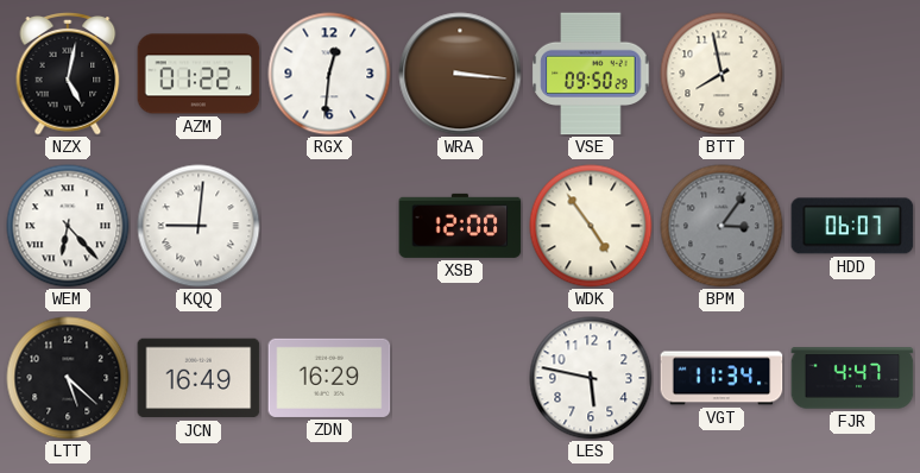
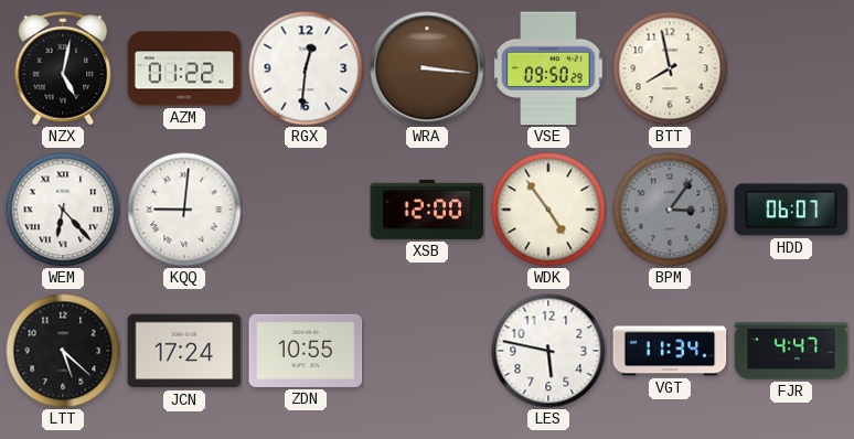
JCN: 16:49 -> 17:24 (184, 351)
ZDN: 16:29 -> 10:55 (306, 351)
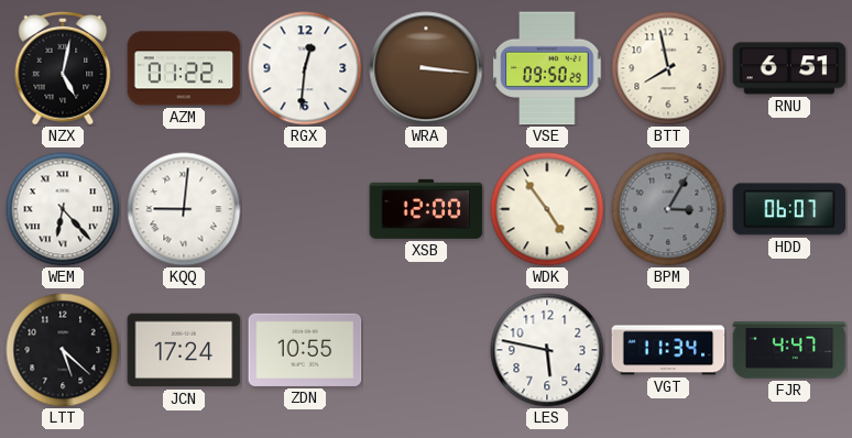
RNU: none -> 6:51 (789, 68)
BPM: 3:06 -> 3:05 (668, 209)
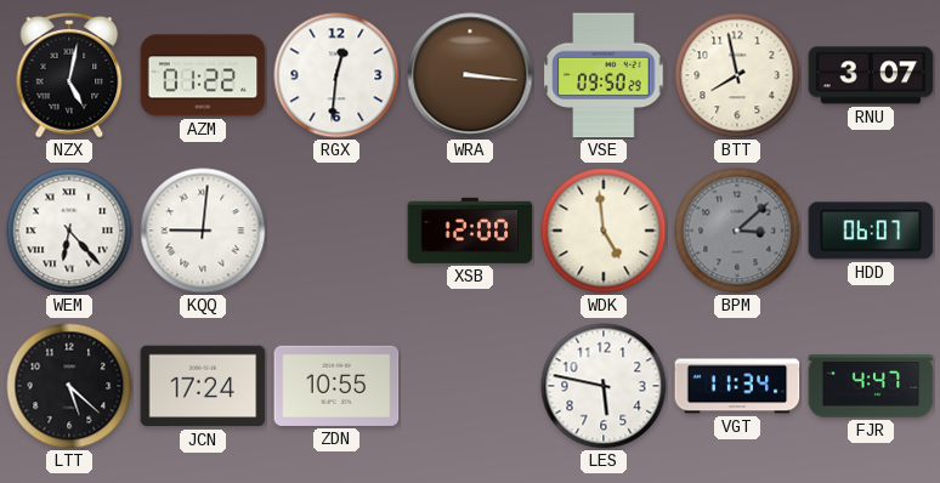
RNU: 6:51 -> 3:07 (871, 75)
WDK: 4:54 -> 4:59 (604, 231)
BPM: 3:05 -> 3:08 (737, 231)
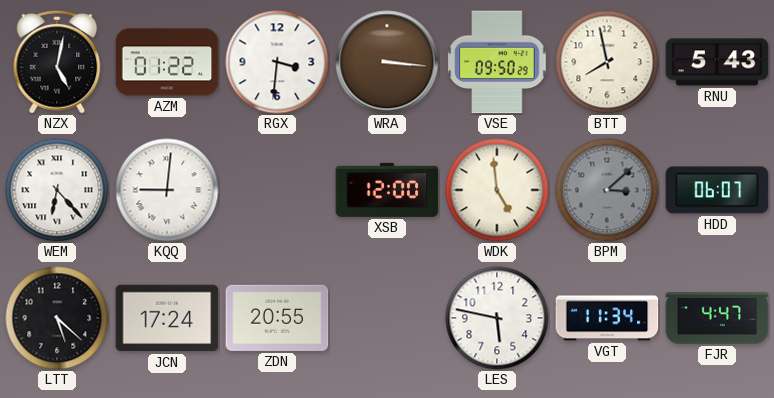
RGX: 12:31 -> 3:31 (277, 62)
RNU: 3:07 -> 5:43 (717, 62)
ZDN: 10:55 -> 20:55 (277, 318)
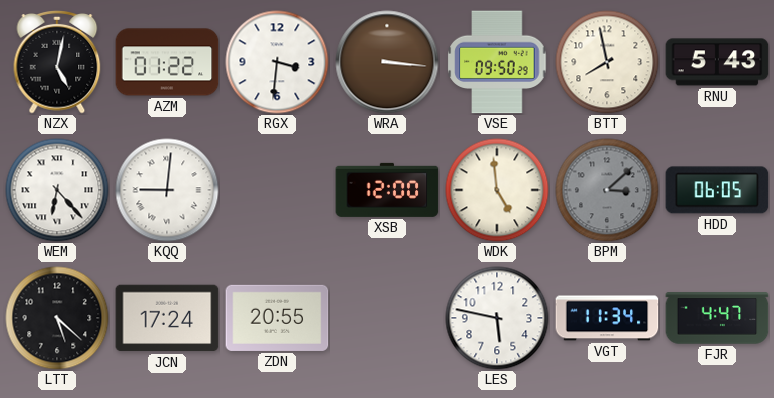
HDD: 06:07 -> 06:05 (717, 190)
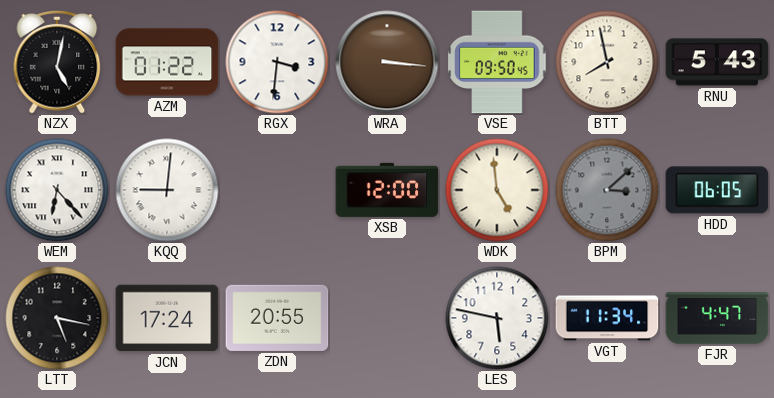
VSE: 09:50:29 -> 09:50:45 (497, 62)
LTT: 5:22 -> 5:17 (57, 318)
